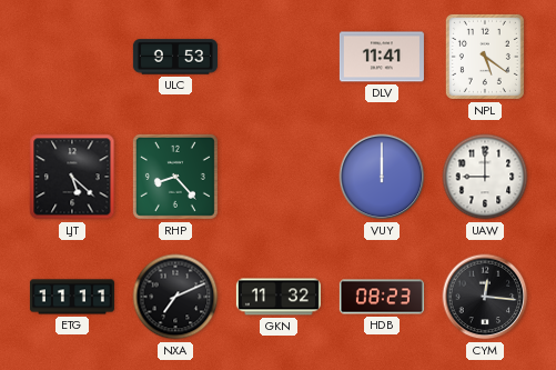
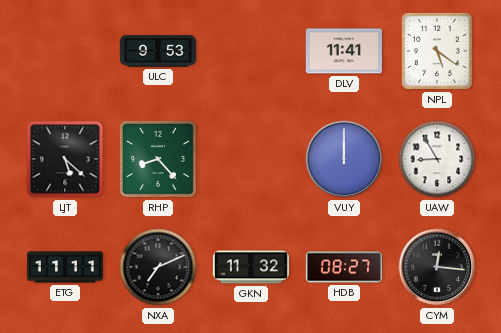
UAW: 9:00 -> 8:55 (437, 159)
HDB: 08:23 -> 08:27 (344, 267)
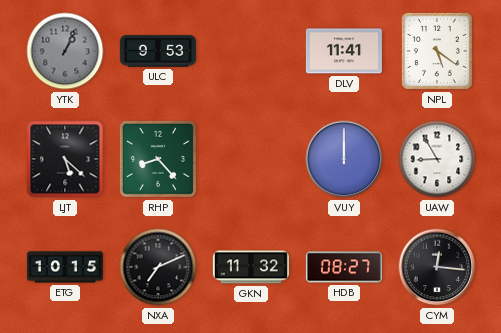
YTK: none -> 1:04 (65, 51)
ETG: 11:11 -> 10:15 (65, 267)
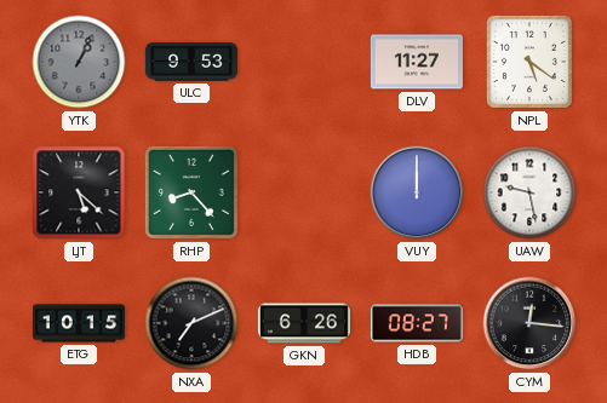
DLV: 11:41 -> 11:27 (417, 62)
UAW: 8:55 -> 9:28 (529, 192)
GKN: 11:32 -> 6:26 (304, 323)
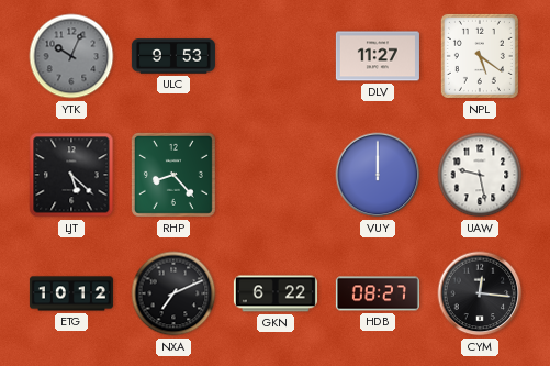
YTK: 1:04 -> 10:04 (71, 56)
ETG: 10:15 -> 10:12 (71, 293)
GKN: 6:26 -> 6:22 (276, 293)
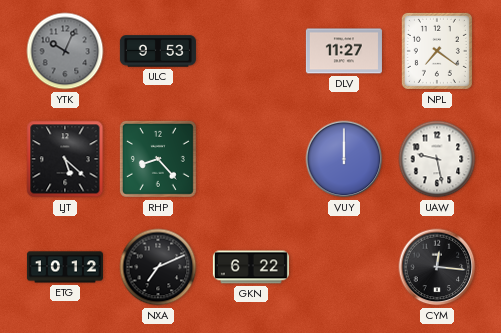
NPL: 5:21 -> 7:21 (437, 51)
HDB: 08:27 -> none (378, 293)
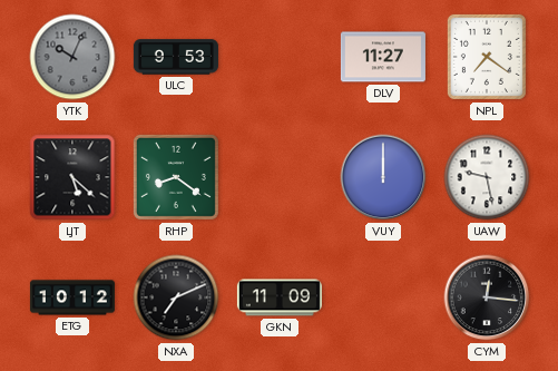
RHP: 8:23 -> 8:21 (176, 177)
GKN: 6:22 -> 11:09 (280, 297)
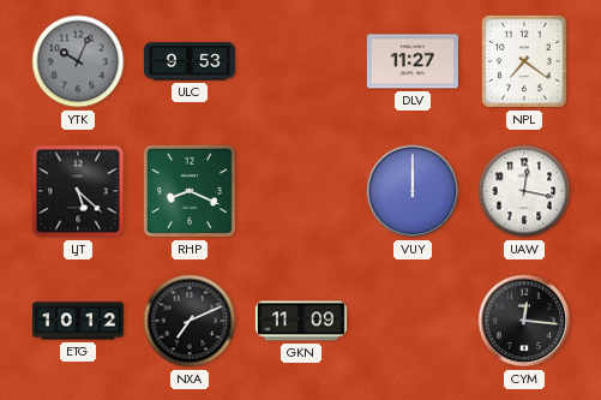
RHP: 8:21 -> 8:19 (190, 191)
UAW: 9:28 -> 12:17 (524, 191)
